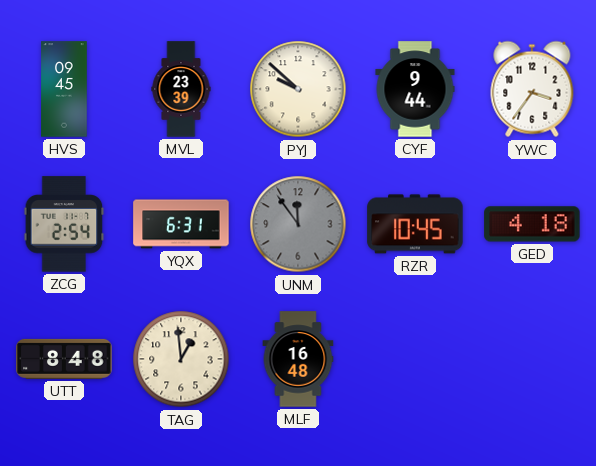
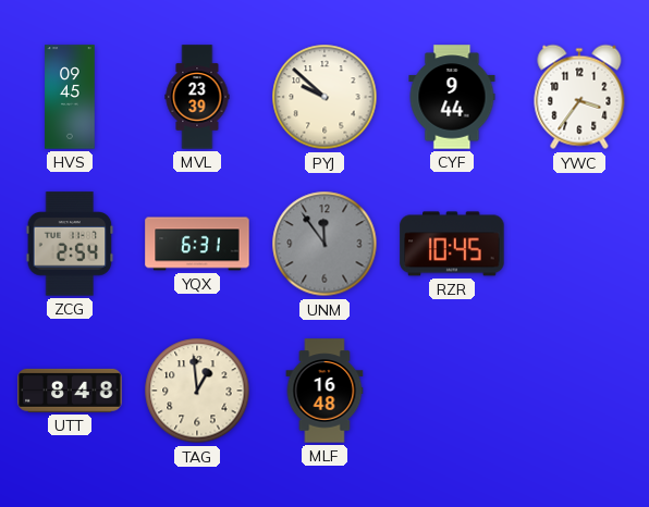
GED: 4:18 -> none (532, 224)
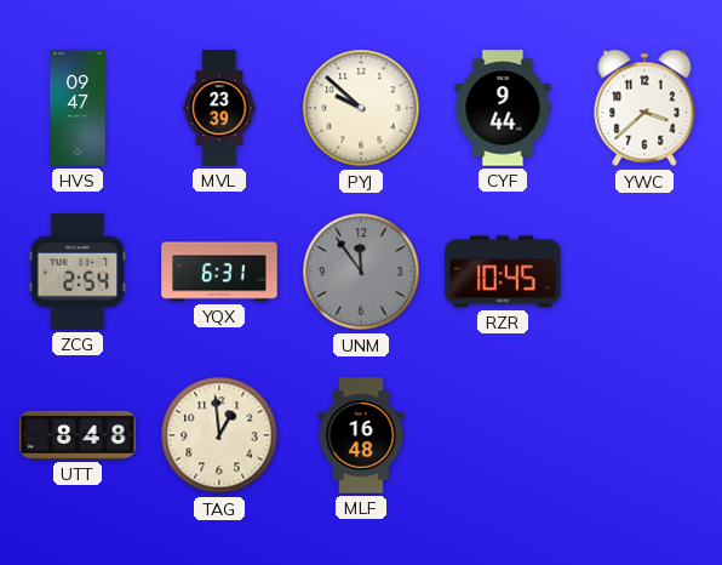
HVS: 09:45 -> 09:47 (78, 108)
YWC: 3:36 -> 3:38 (644, 108)
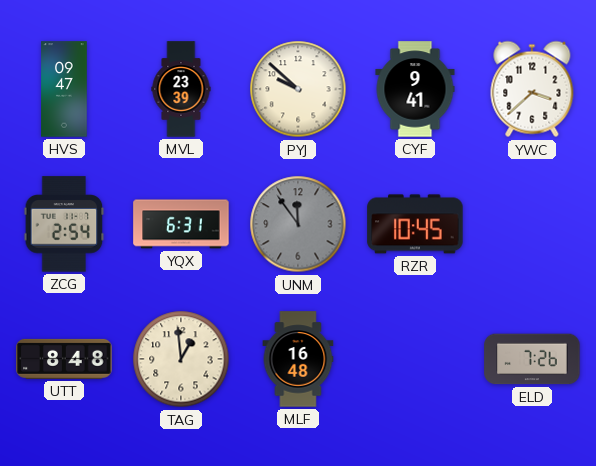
CYF: 9:44 -> 9:41 (415, 89)
ELD: none -> 7:26 (532, 359)
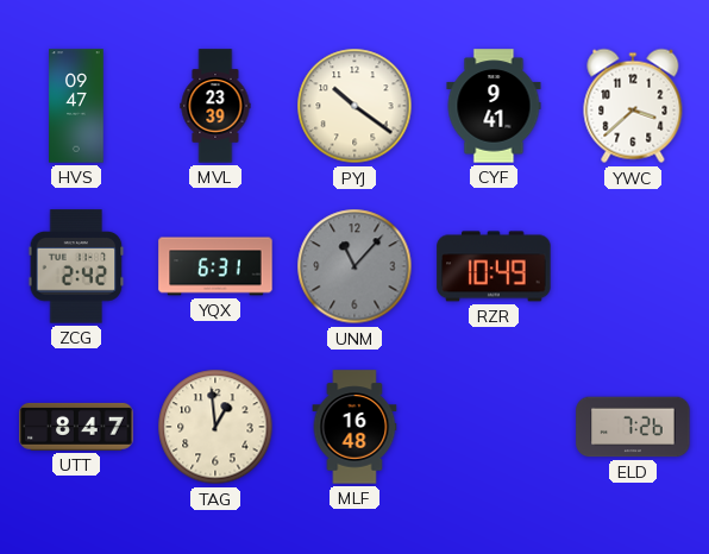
PYJ: 9:52 -> 10:21 (354, 106)
ZCG: 2:54 -> 2:42 (76, 266)
UNM: 11:54 -> 11:07 (354, 266)
RZR: 10:45 -> 10:49 (494, 266)
UTT: 8:48 -> 8:47 (76, 427)
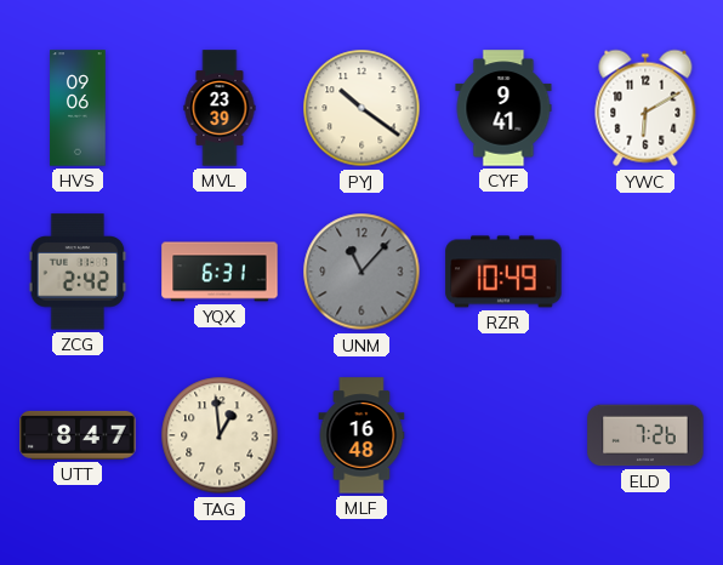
HVS: 09:47 -> 09:06 (78, 108)
YWC: 3:38 -> 6:10 (645, 108)
